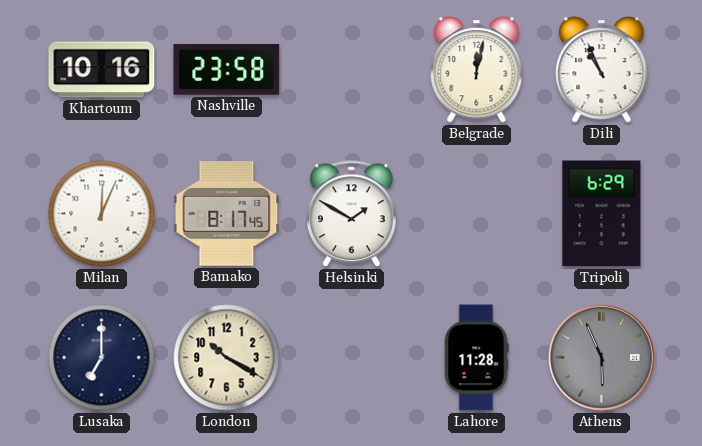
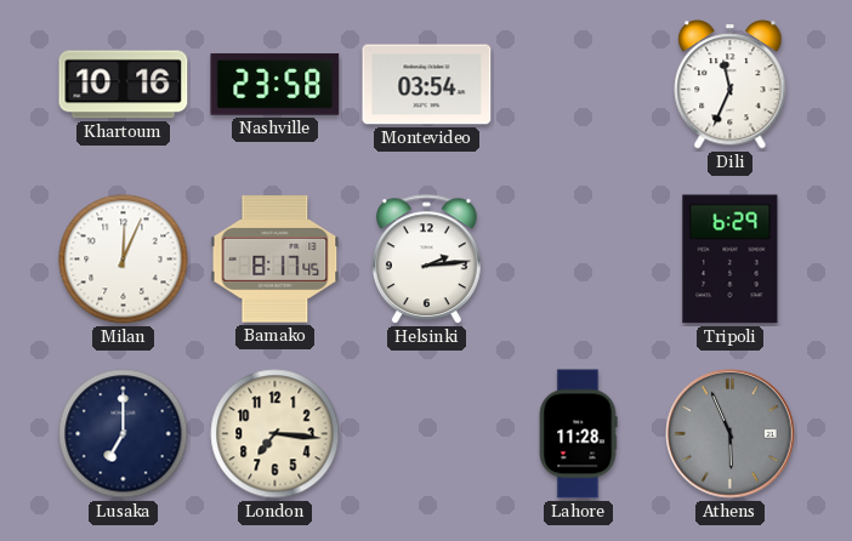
Montevideo: none -> 03:54 (427, 85)
Belgrade: 12:02 -> none (477, 70)
Dili: 10:56 -> 11:34 (731, 85)
Helsinki: 1:50 -> 2:14 (427, 260)
London: 10:20 -> 7:16 (276, 434)
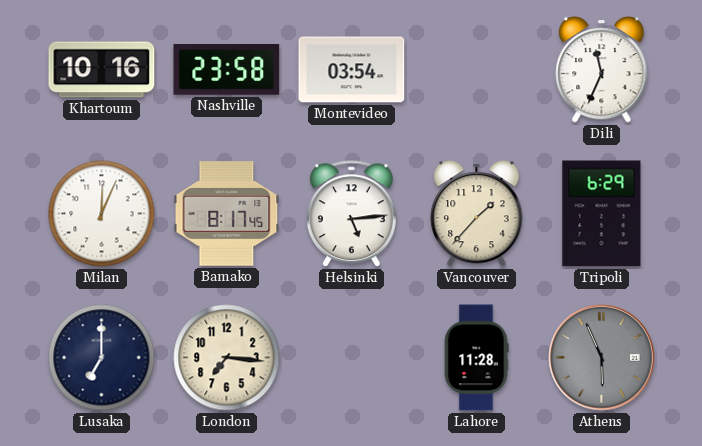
Helsinki: 2:14 -> 5:14 (352, 214)
Vancouver: none -> 1:37 (477, 214)
